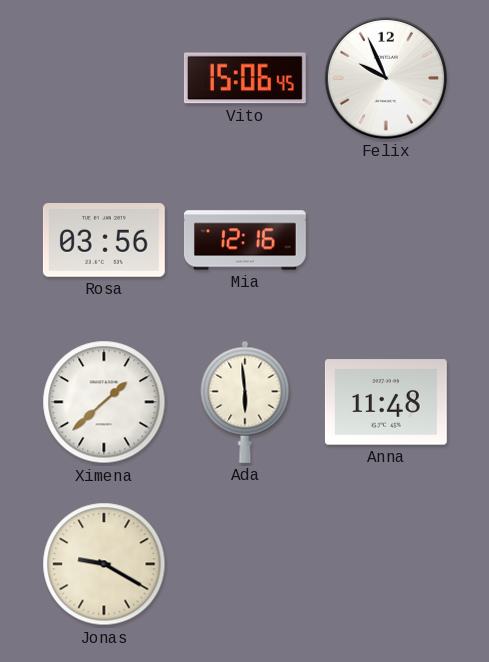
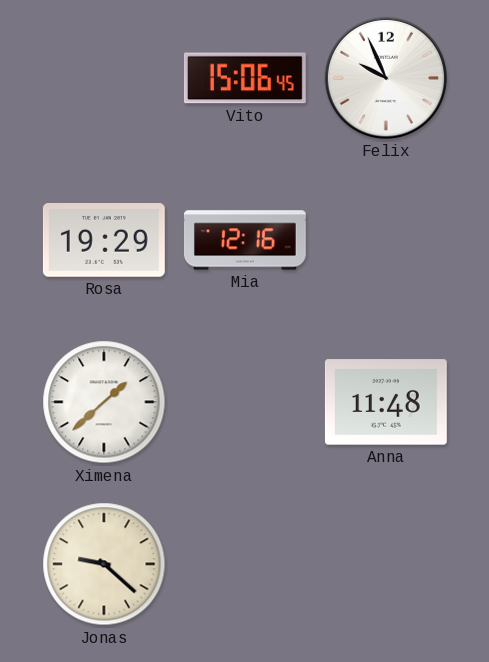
Rosa: 03:56 -> 19:29 (104, 241)
Ada: 5:59 -> none (245, 402)
Jonas: 9:20 -> 9:22 (104, 564)
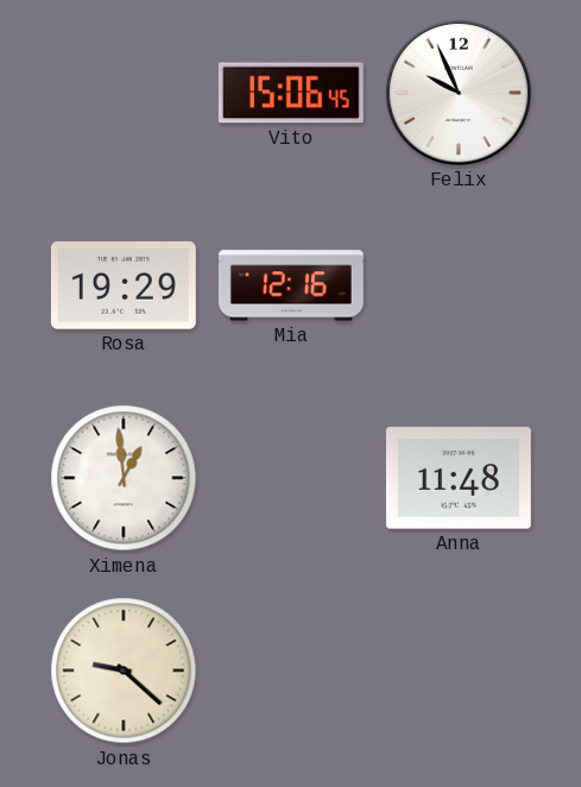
Ximena: 1:38 -> 12:59 (124, 478)
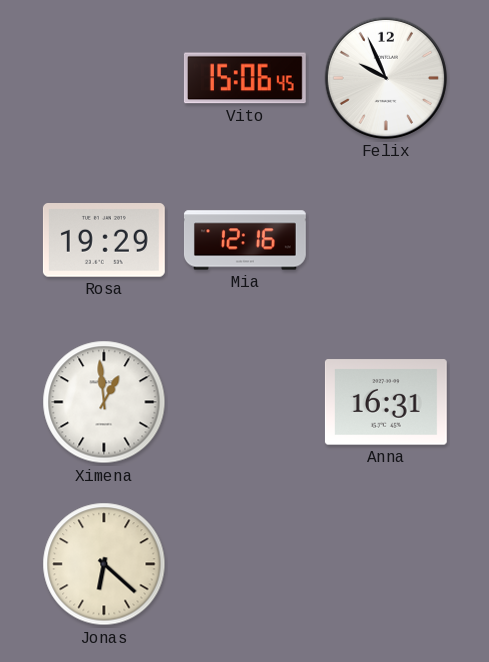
Anna: 11:48 -> 16:31 (386, 402)
Jonas: 9:22 -> 6:22 (104, 564)
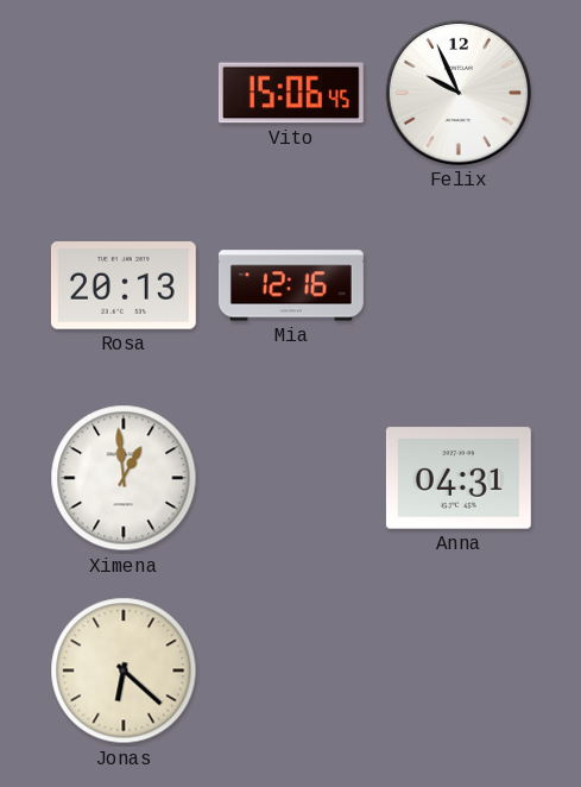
Rosa: 19:29 -> 20:13 (124, 287)
Anna: 16:31 -> 04:31 (459, 478)
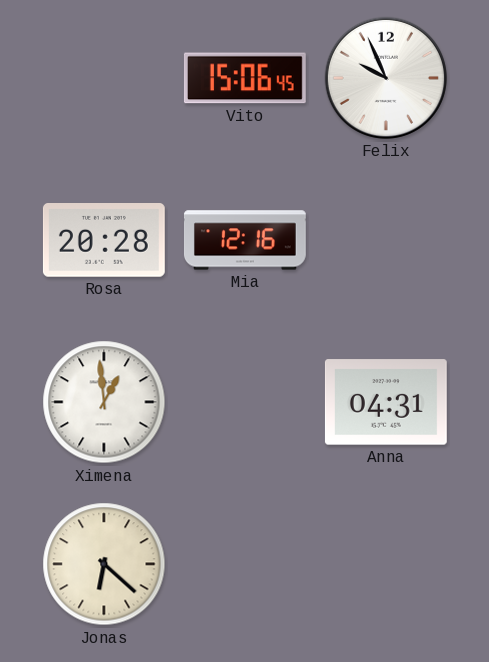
Rosa: 20:13 -> 20:28 (104, 241)
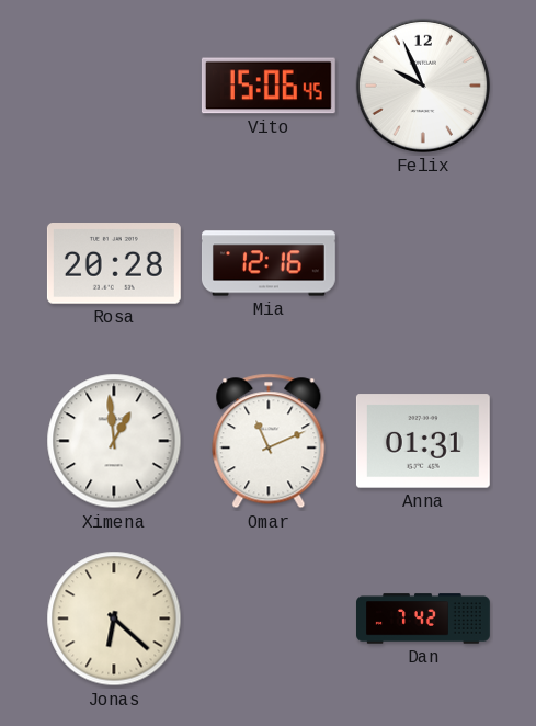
Omar: none -> 11:11 (269, 441)
Anna: 04:31 -> 01:31 (423, 441)
Dan: none -> 7:42 (424, 619)
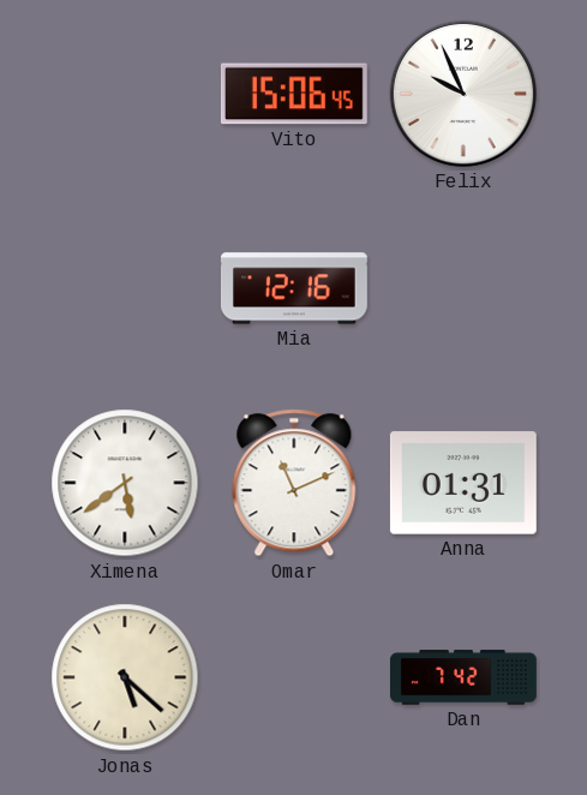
Rosa: 20:28 -> none (114, 264)
Ximena: 12:59 -> 5:39 (125, 483)
Jonas: 6:22 -> 5:22 (125, 677)
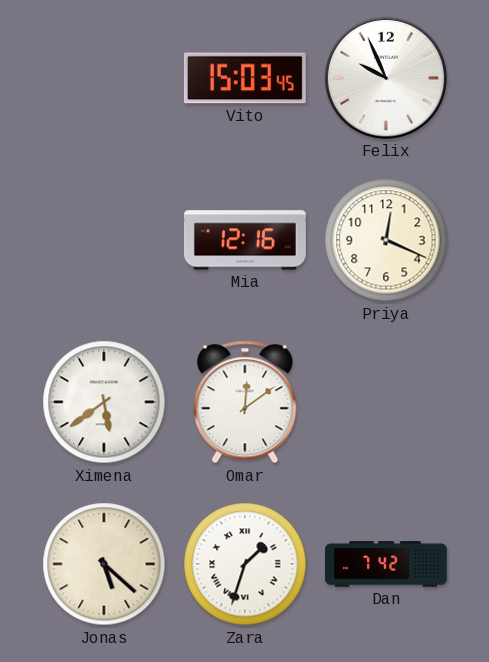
Vito: 15:06 -> 15:03 (245, 78)
Priya: none -> 12:19 (386, 240)
Omar: 11:11 -> 12:09 (245, 402)
Anna: 01:31 -> none (463, 483)
Zara: none -> 1:33 (245, 564)
